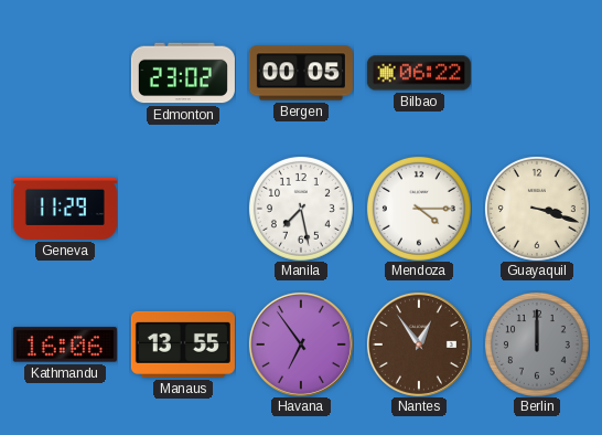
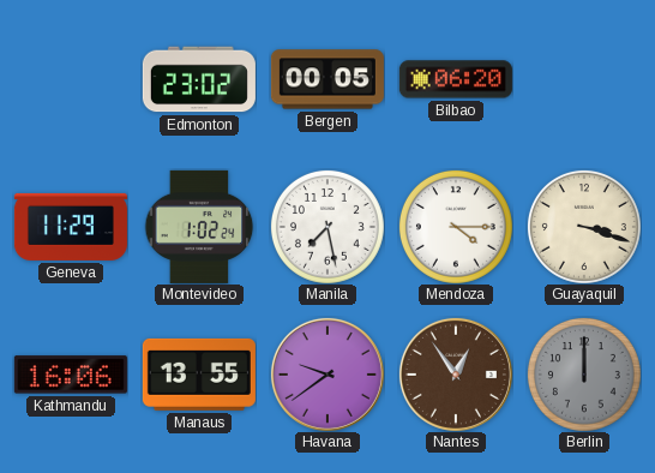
Bilbao: 06:22 -> 06:20 (456, 79)
Montevideo: none -> 1:02 (199, 227)
Havana: 6:54 -> 9:39 (327, 375)
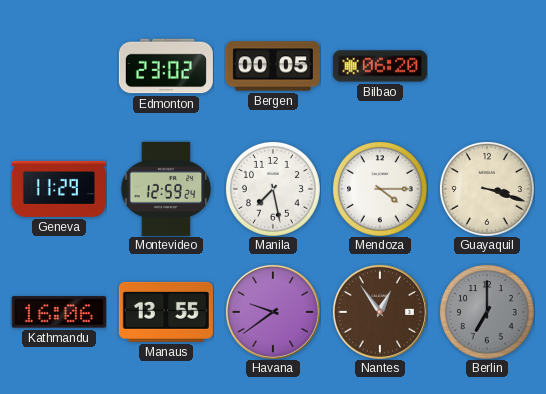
Montevideo: 1:02 -> 12:59 (166, 189)
Berlin: 12:00 -> 7:00 (487, 312)
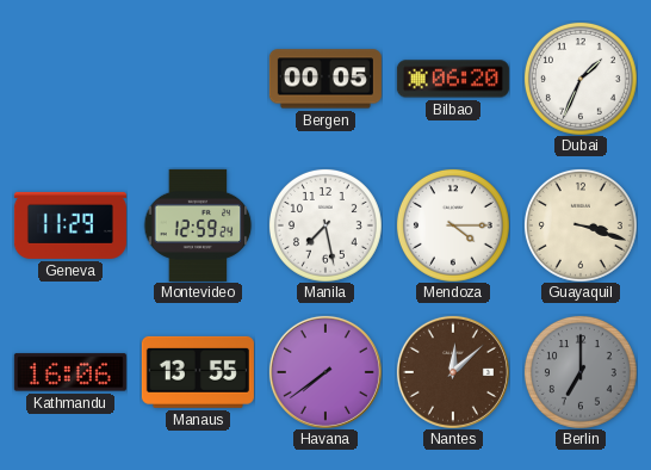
Edmonton: 23:02 -> none (166, 66)
Dubai: none -> 1:34 (581, 79)
Havana: 9:39 -> 7:39 (325, 372)
Nantes: 12:54 -> 12:08 (453, 372)
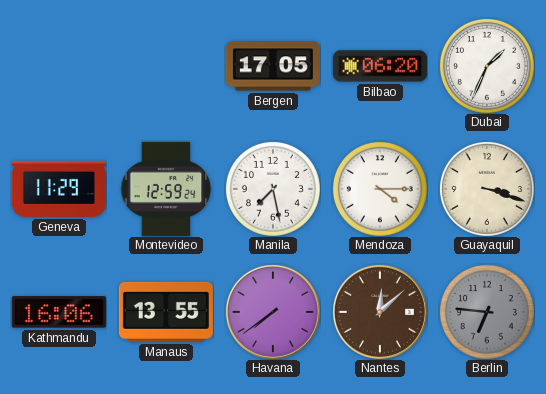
Bergen: 00:05 -> 17:05 (273, 66)
Berlin: 7:00 -> 6:46 (487, 312)
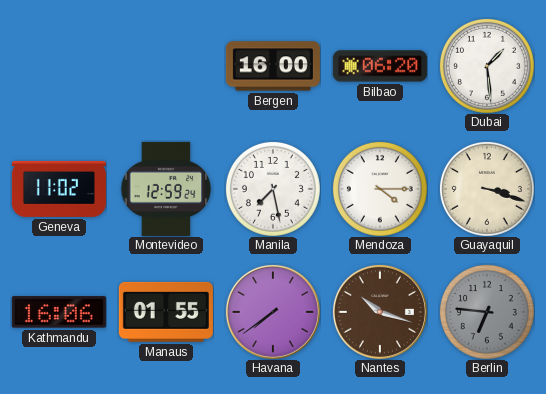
Bergen: 17:05 -> 16:00 (273, 66)
Dubai: 1:34 -> 1:29 (487, 66)
Geneva: 11:29 -> 11:02 (59, 189)
Manaus: 13:55 -> 01:55 (166, 312)
Nantes: 12:08 -> 10:18 (380, 312)
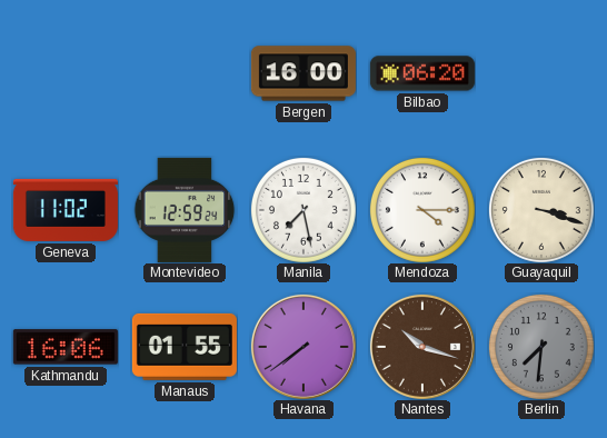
Dubai: 1:29 -> none (487, 66)
Berlin: 6:46 -> 7:31 (541, 347)
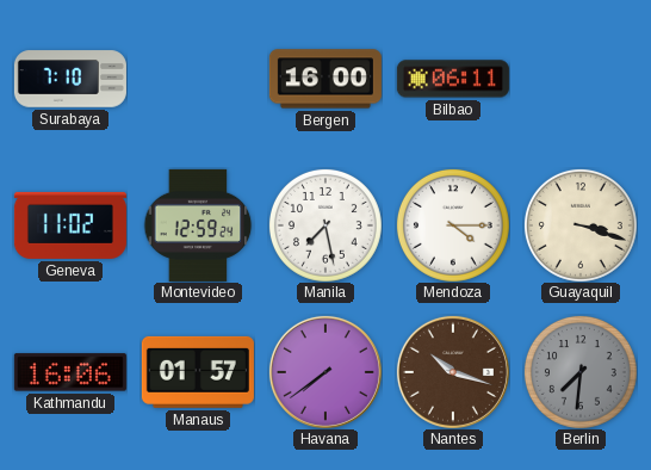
Surabaya: none -> 7:10 (70, 79)
Bilbao: 06:20 -> 06:11 (453, 79)
Manaus: 01:55 -> 01:57 (198, 372)
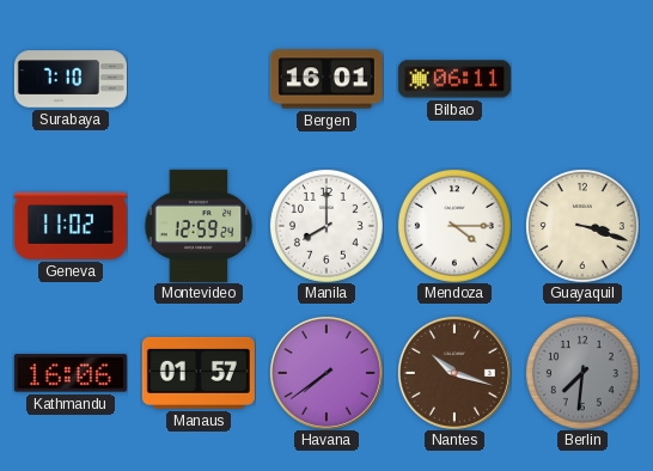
Bergen: 16:00 -> 16:01 (326, 79)
Manila: 7:28 -> 8:00 (326, 226)
